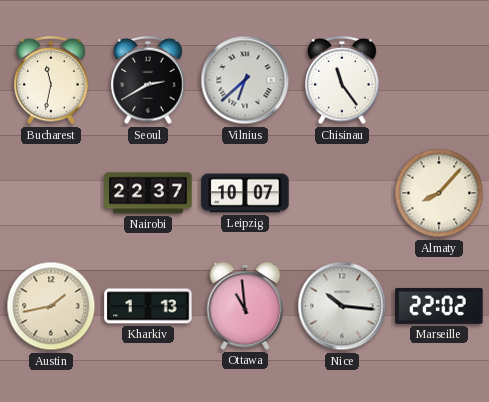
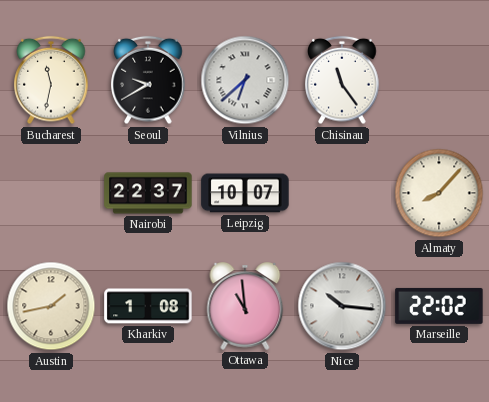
Seoul: 2:40 -> 9:40 (148, 80)
Kharkiv: 1:13 -> 1:08 (148, 306)
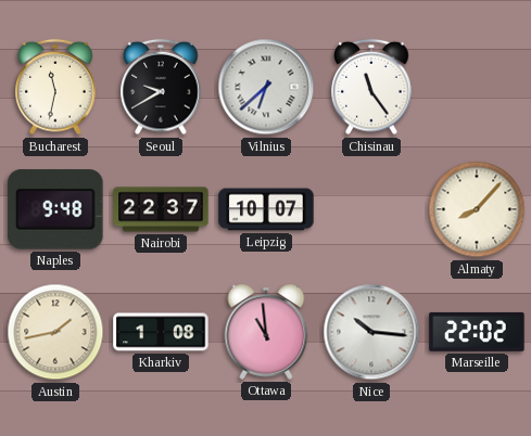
Naples: none -> 9:48 (55, 209)
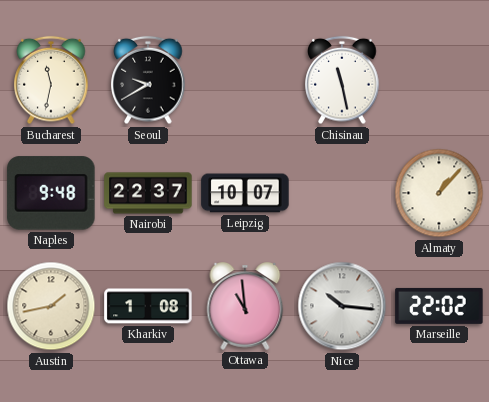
Vilnius: 6:38 -> none (266, 87)
Chisinau: 11:24 -> 11:28 (342, 80)
Almaty: 8:07 -> 1:07 (439, 193)
